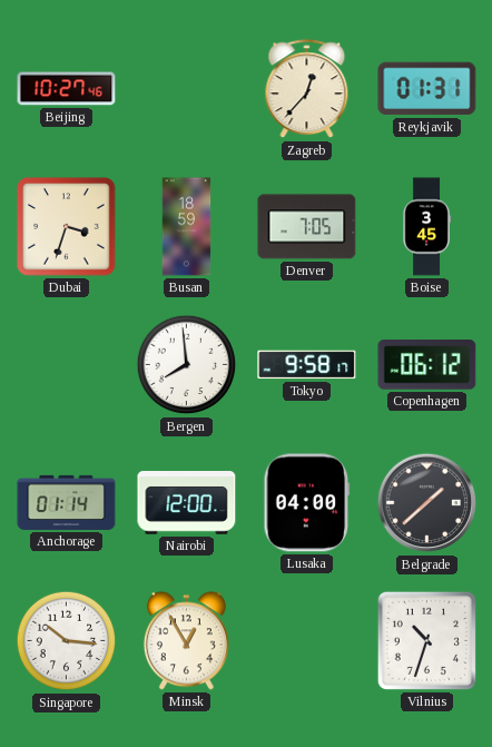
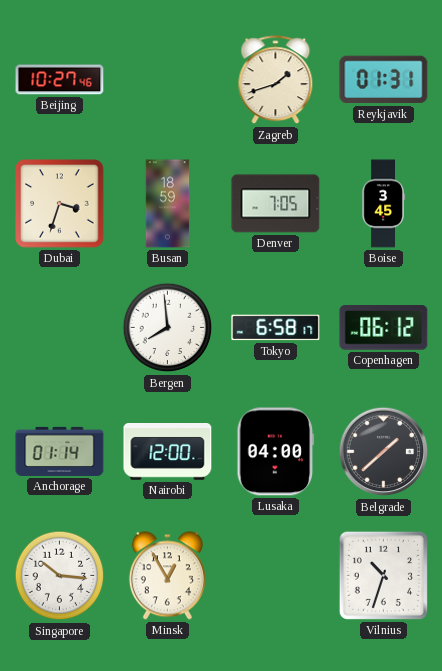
Zagreb: 12:37 -> 1:42 (276, 80)
Tokyo: 9:58 -> 6:58 (276, 328)
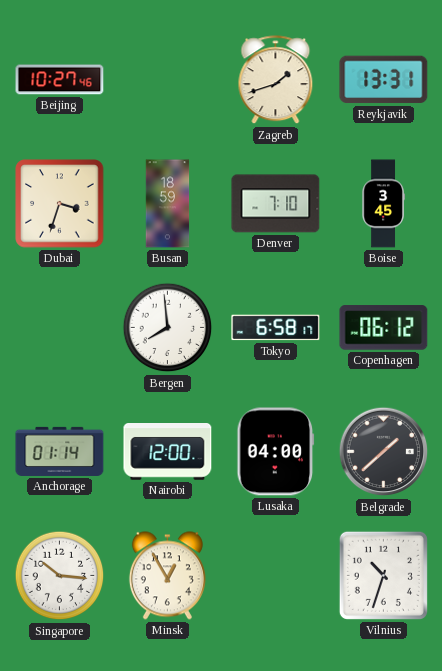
Reykjavik: 01:31 -> 13:31 (384, 80)
Denver: 7:05 -> 7:10 (276, 204)
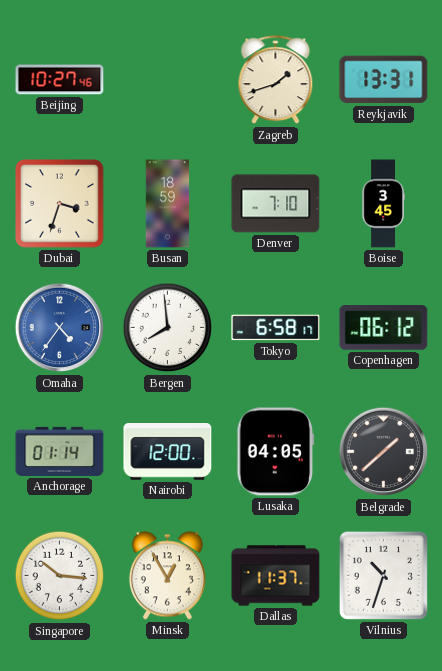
Omaha: none -> 4:36 (60, 328)
Lusaka: 04:00 -> 04:05 (276, 452)
Dallas: none -> 11:37 (276, 576)
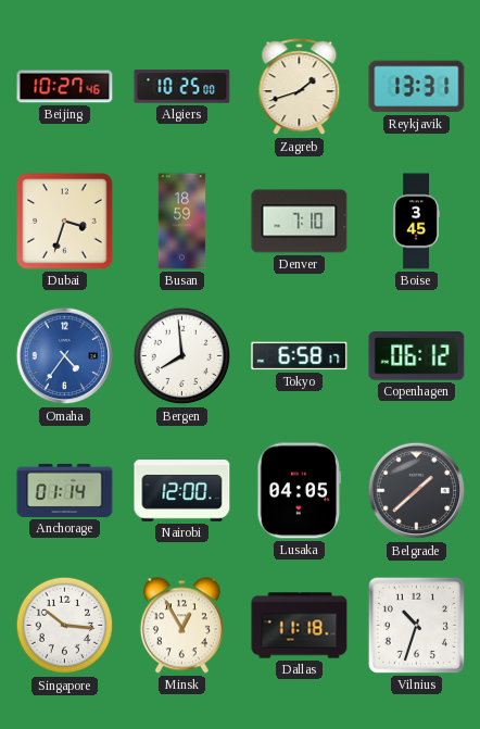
Algiers: none -> 10:25 (182, 87)
Dallas: 11:37 -> 11:18 (300, 626)
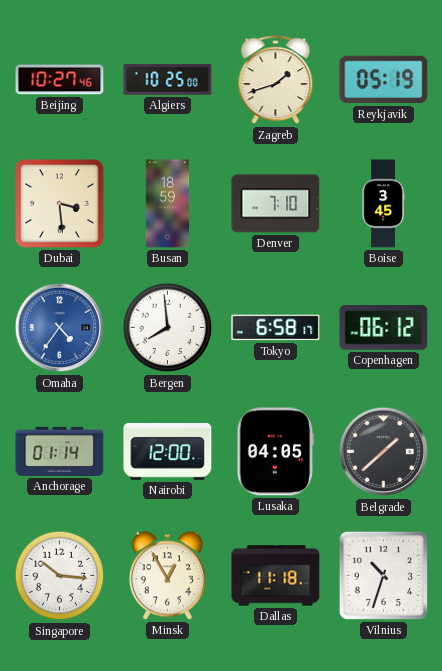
Reykjavik: 13:31 -> 05:19 (384, 80)
Dubai: 3:33 -> 3:29 (60, 204)
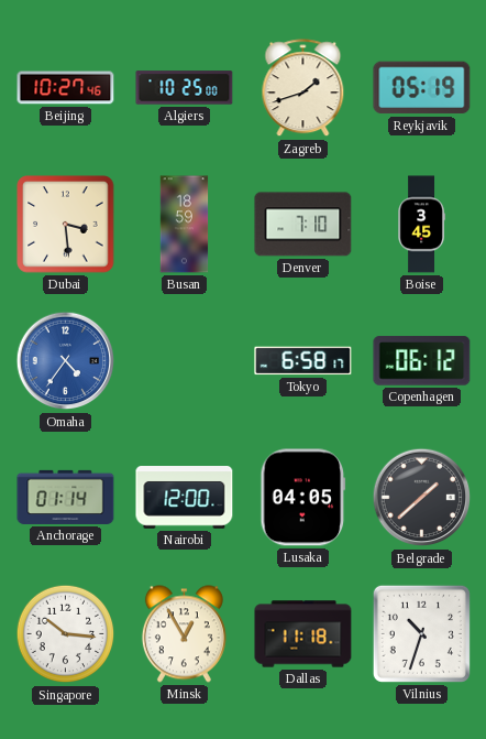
Bergen: 7:59 -> none (168, 328)
